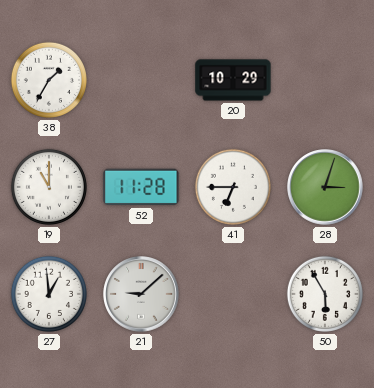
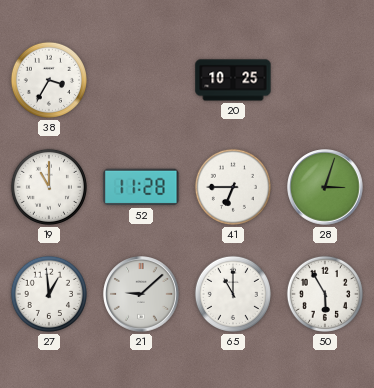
38: 1:35 -> 3:35 (49, 80)
20: 10:29 -> 10:25 (233, 80)
65: none -> 11:00 (233, 294)
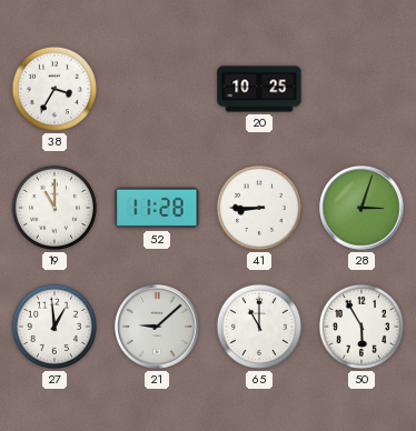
41: 6:45 -> 8:45 (259, 208)
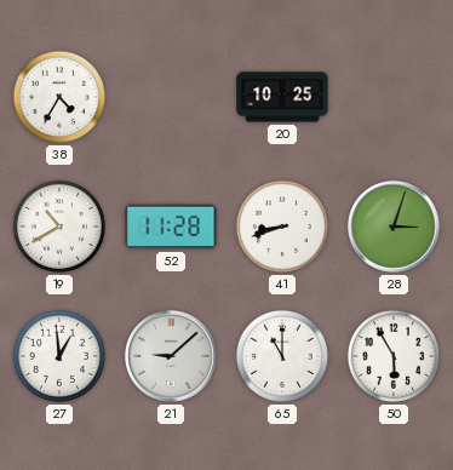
38: 3:35 -> 4:35 (59, 97)
19: 11:00 -> 10:40 (59, 227)
41: 8:45 -> 8:42 (282, 227)
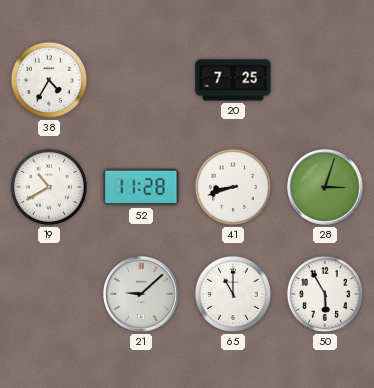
20: 10:25 -> 7:25 (233, 80)
27: 12:59 -> none (59, 356)
